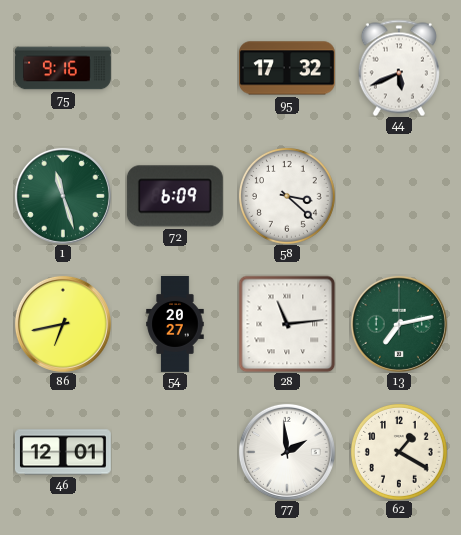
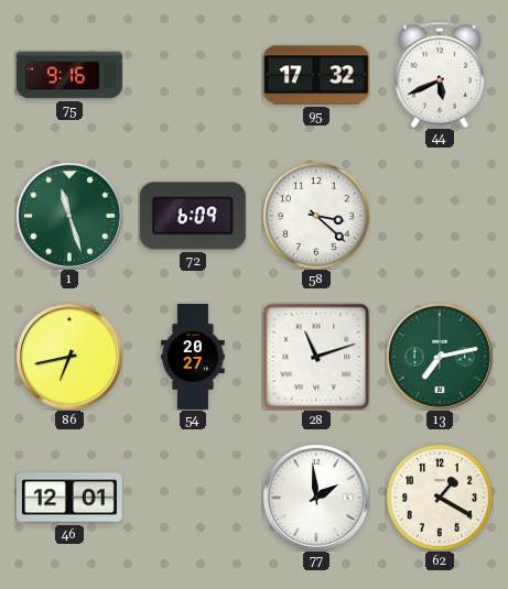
28: 11:14 -> 11:12 (316, 357)
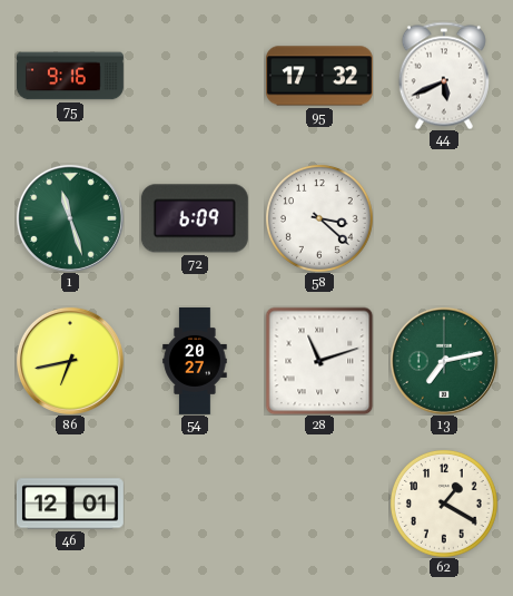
77: 1:59 -> none (316, 498)
